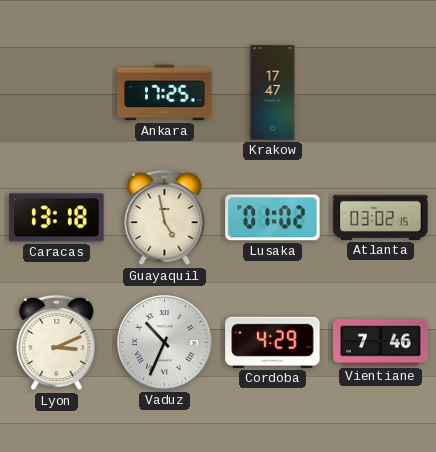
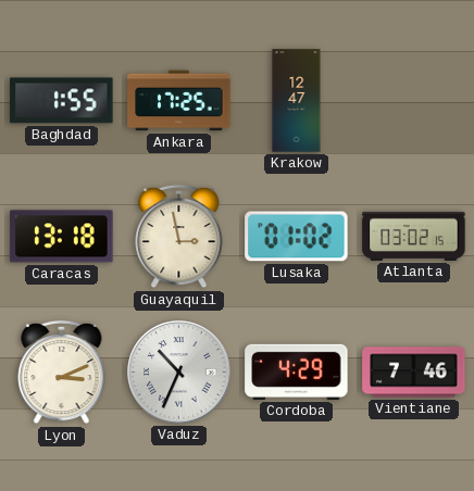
Baghdad: none -> 1:55 (62, 101)
Krakow: 17:47 -> 12:47 (297, 101)
Guayaquil: 4:58 -> 2:58 (179, 237)
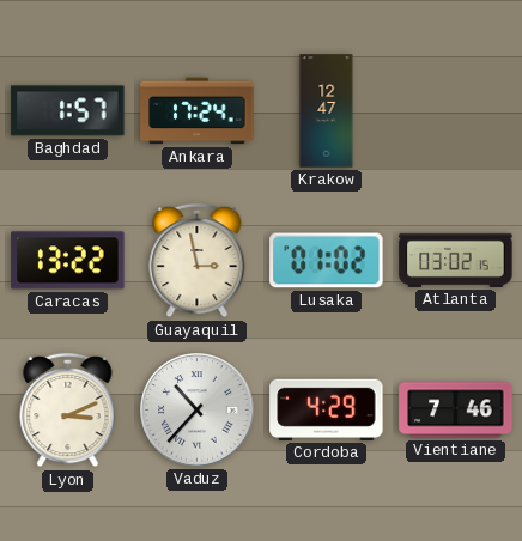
Baghdad: 1:55 -> 1:57 (68, 111)
Ankara: 17:25 -> 17:24 (198, 111)
Caracas: 13:18 -> 13:22 (68, 261)
Vaduz: 10:34 -> 10:37 (198, 411)
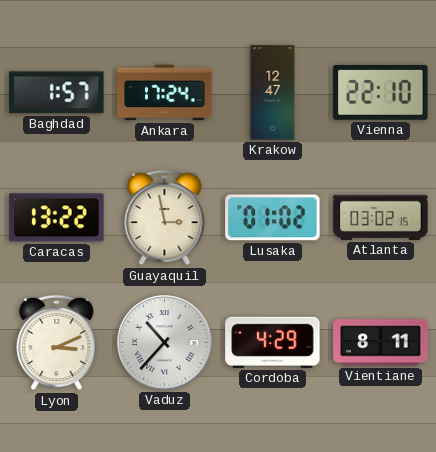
Vienna: none -> 22:10 (381, 92)
Vientiane: 7:46 -> 8:11 (381, 343)
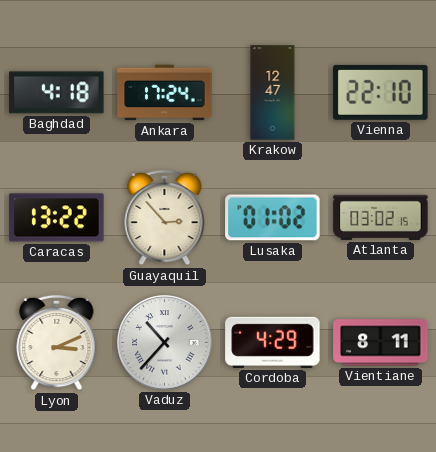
Baghdad: 1:57 -> 4:18 (57, 93)
Guayaquil: 2:58 -> 2:53 (165, 218)
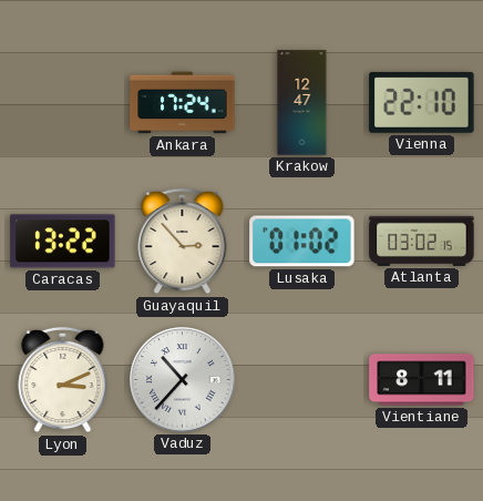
Baghdad: 4:18 -> none (57, 93)
Cordoba: 4:29 -> none (273, 342)
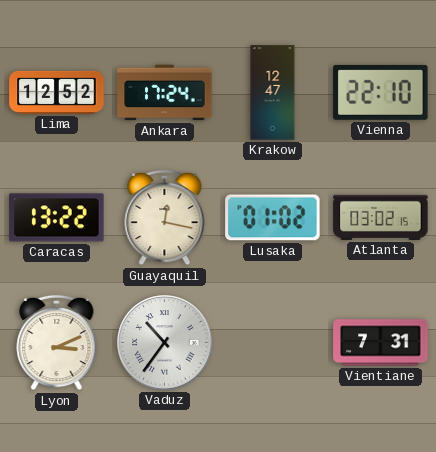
Lima: none -> 12:52 (57, 92)
Guayaquil: 2:53 -> 12:17 (165, 218)
Vaduz: 10:37 -> 10:36 (165, 343)
Vientiane: 8:11 -> 7:31 (381, 343)
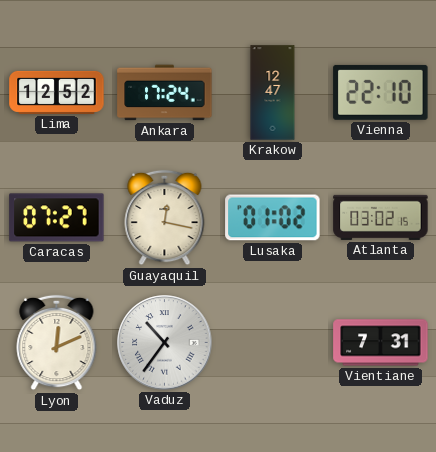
Caracas: 13:22 -> 07:27 (57, 218)
Lyon: 3:11 -> 12:11 (57, 343)
